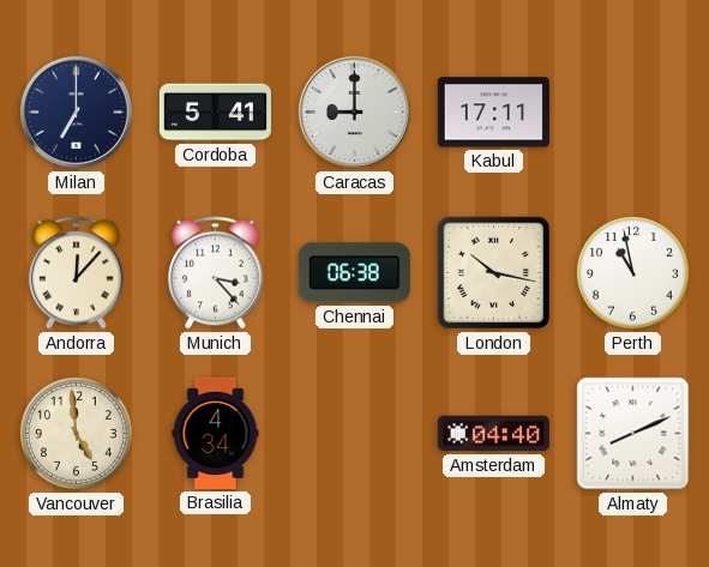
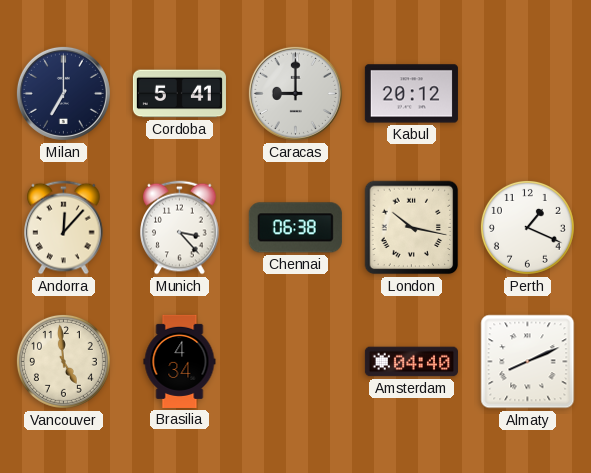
Kabul: 17:11 -> 20:12 (411, 94)
Perth: 10:58 -> 1:19 (527, 227)
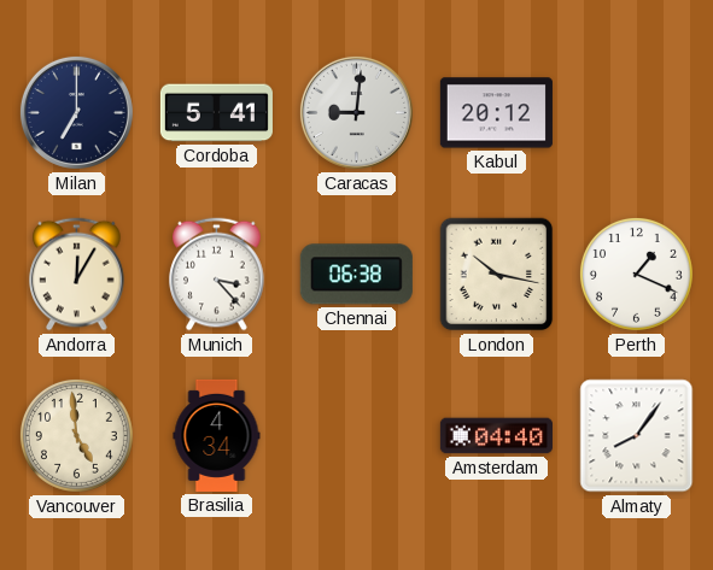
Caracas: 9:00 -> 9:01 (356, 112)
Andorra: 12:07 -> 12:05 (77, 275)
Almaty: 8:11 -> 8:06 (637, 436)
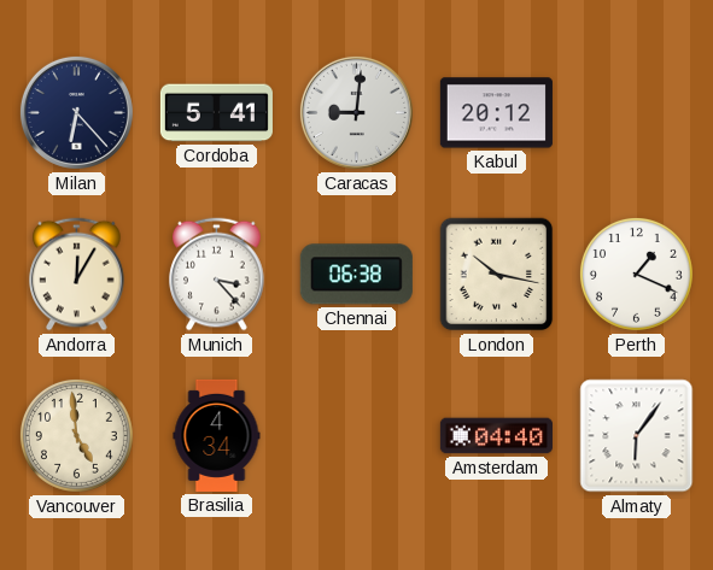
Milan: 7:00 -> 6:23 (76, 112)
Almaty: 8:06 -> 6:06 (637, 436)
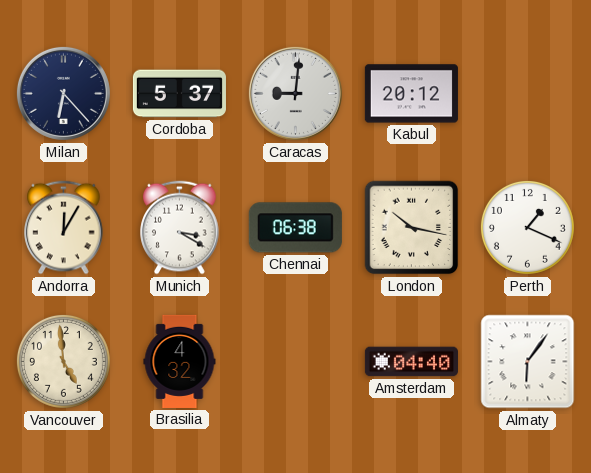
Cordoba: 5:41 -> 5:37 (179, 94)
Munich: 3:23 -> 3:20 (180, 228)
Brasilia: 4:34 -> 4:32 (180, 361)
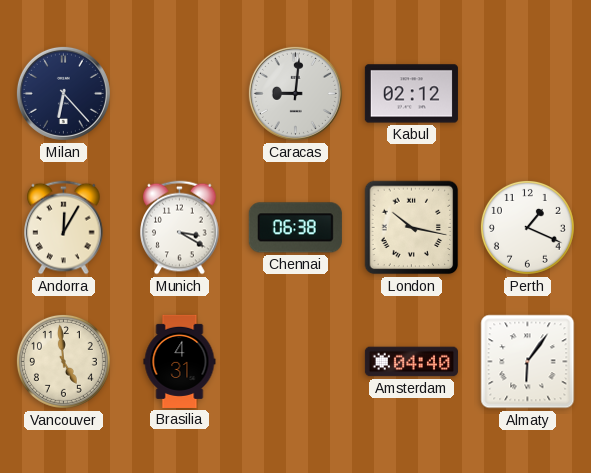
Cordoba: 5:37 -> none (179, 94)
Kabul: 20:12 -> 02:12 (411, 94)
Brasilia: 4:32 -> 4:31 (180, 361)
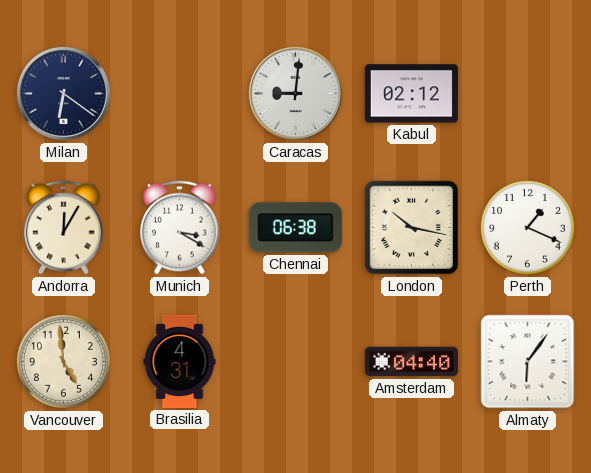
Milan: 6:23 -> 6:21 (63, 93)
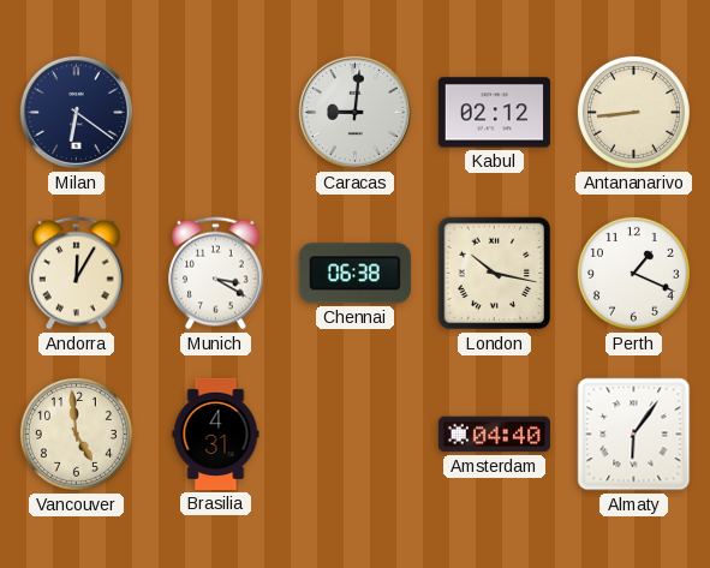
Antananarivo: none -> 8:44 (633, 112)
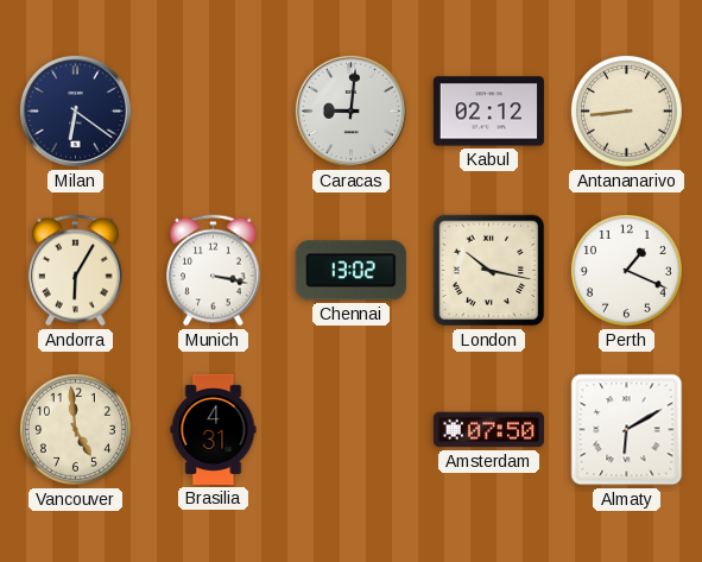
Andorra: 12:05 -> 6:05 (76, 271)
Munich: 3:20 -> 3:17 (214, 271)
Chennai: 06:38 -> 13:02 (350, 271)
Amsterdam: 04:40 -> 07:50 (488, 430)
Almaty: 6:06 -> 6:10 (627, 430)
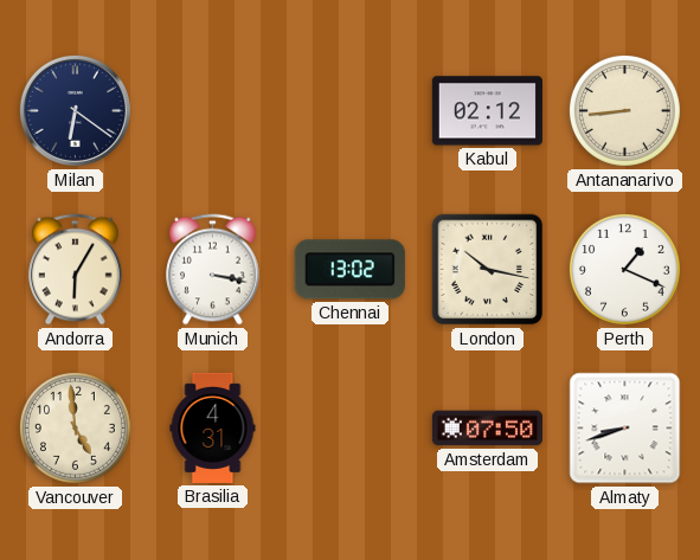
Caracas: 9:01 -> none (350, 110)
Almaty: 6:10 -> 8:42 (625, 429)
